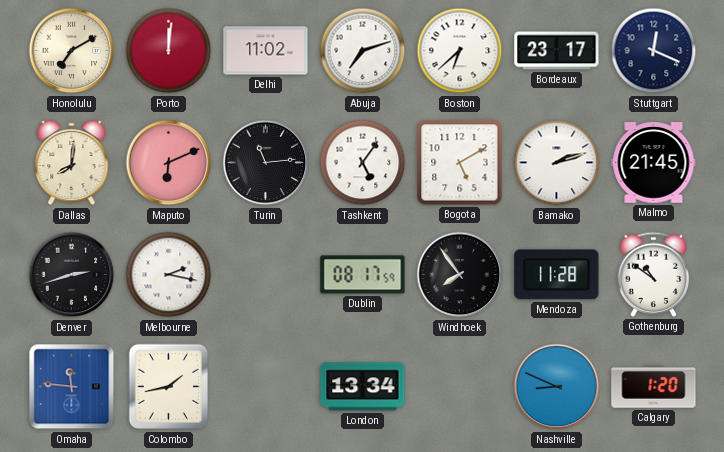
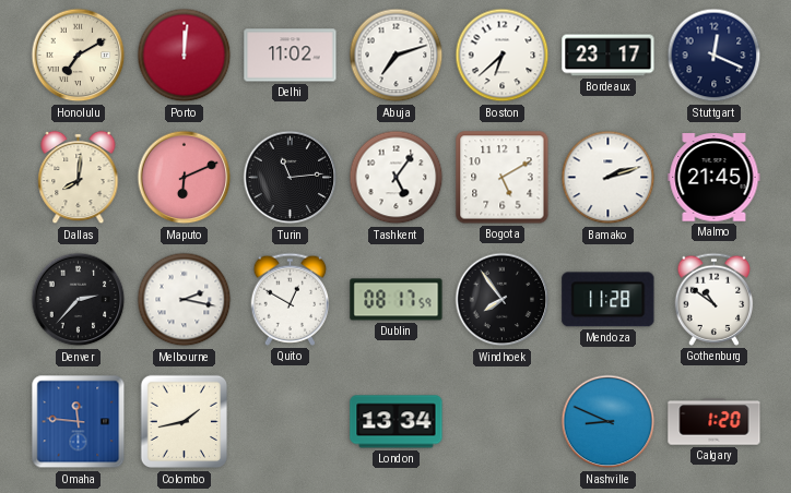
Denver: 2:42 -> 2:37 (79, 300)
Quito: none -> 12:50 (291, 299)
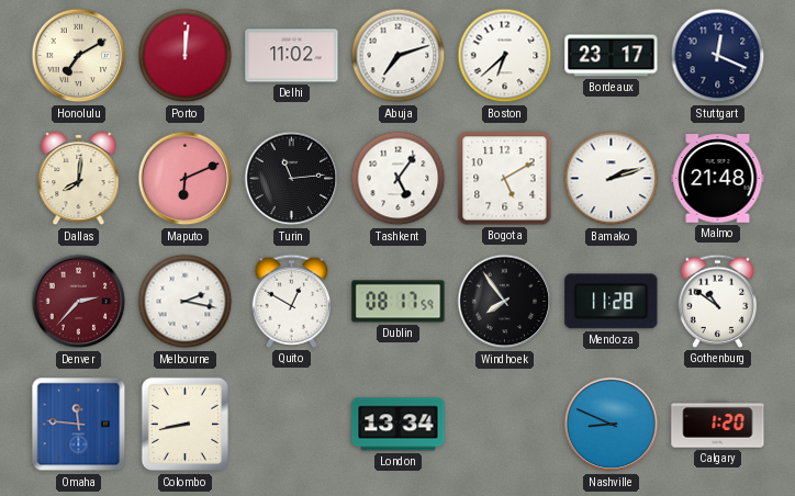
Malmo: 21:45 -> 21:48 (718, 179)
Denver dial: black -> burgundy (79, 302)
Colombo: 1:43 -> 8:43 (184, 425)
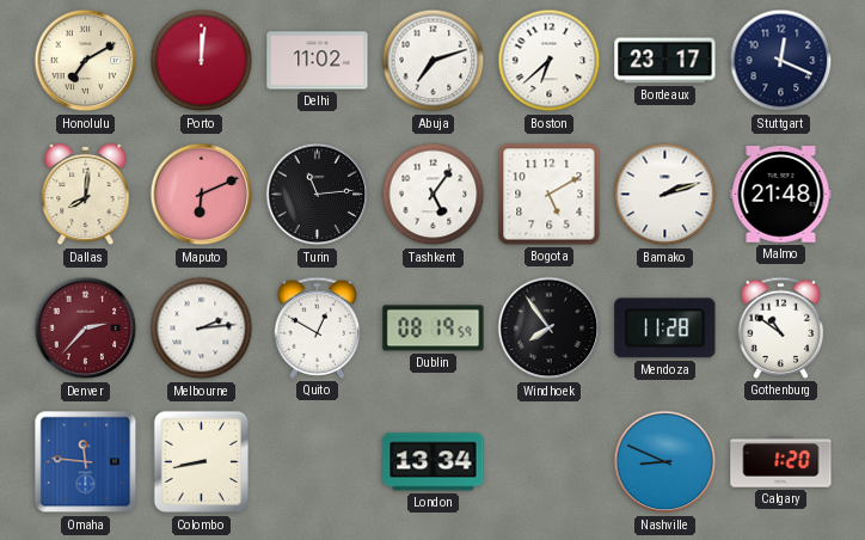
Melbourne: 2:17 -> 2:14 (202, 329)
Dublin: 08:17 -> 08:19 (434, 329)
